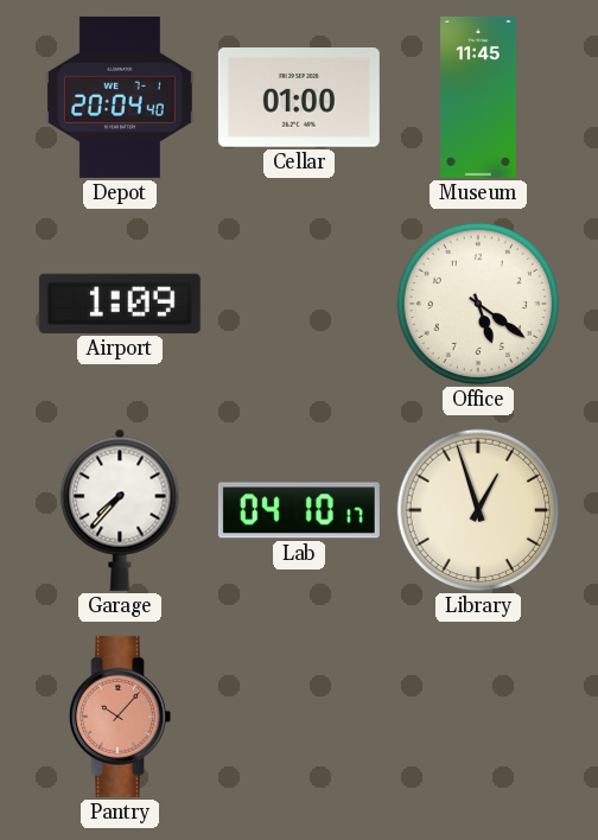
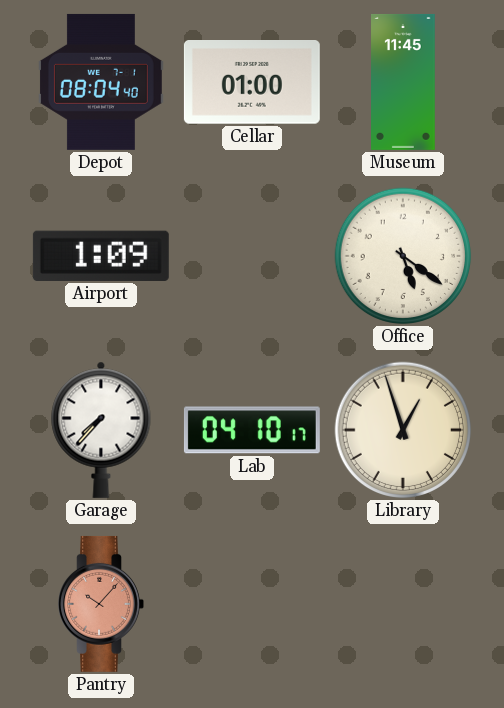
Depot: 20:04 -> 08:04 (101, 82)
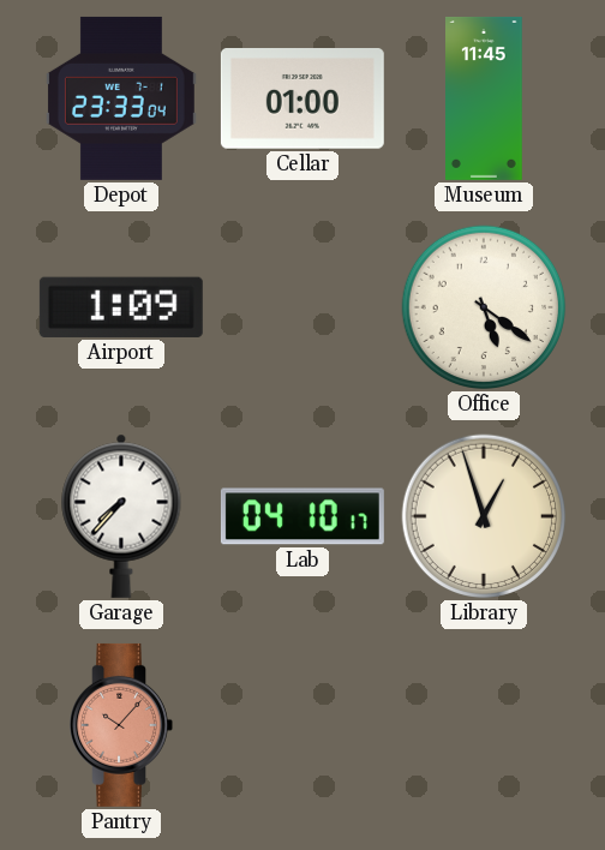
Depot: 08:04 -> 23:33 (121, 98)
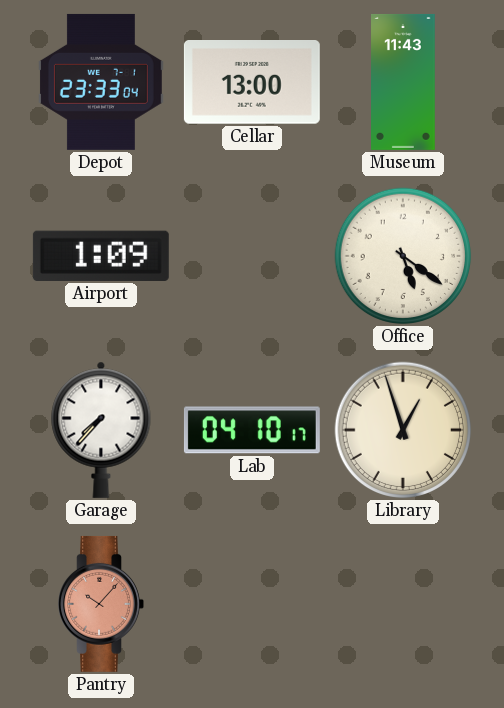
Cellar: 01:00 -> 13:00 (252, 83)
Museum: 11:45 -> 11:43 (404, 82)
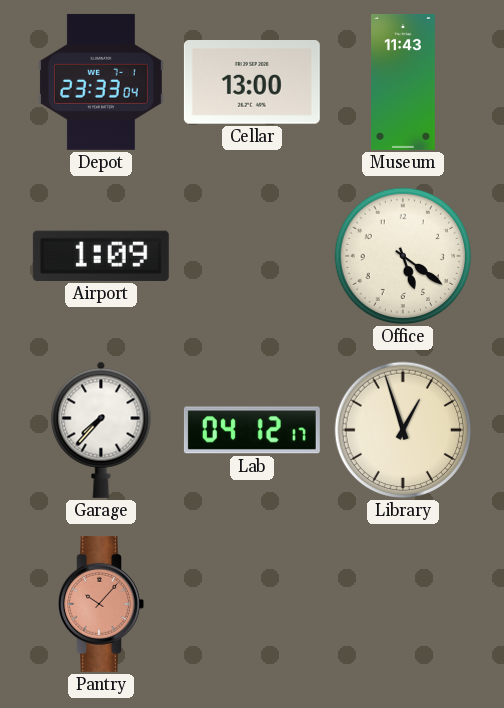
Lab: 04:10 -> 04:12 (252, 430)
